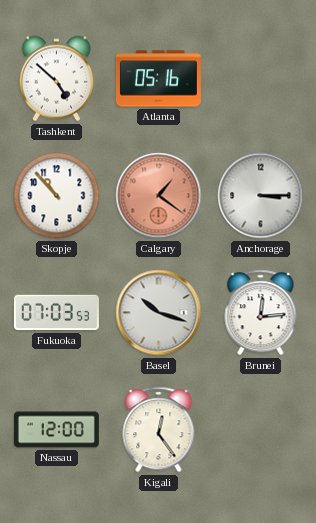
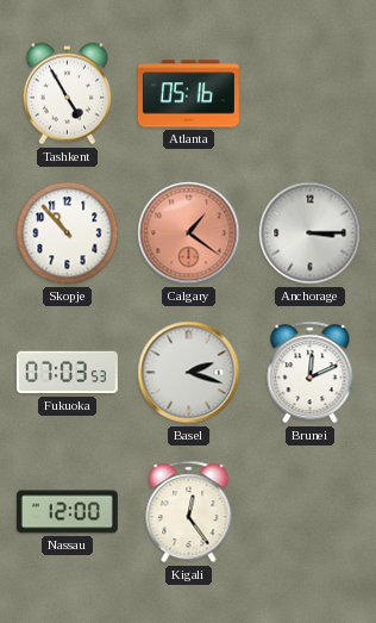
Tashkent: 4:52 -> 4:55 (67, 94)
Basel: 10:18 -> 2:18 (189, 373)
Brunei: 12:14 -> 12:11 (311, 373)
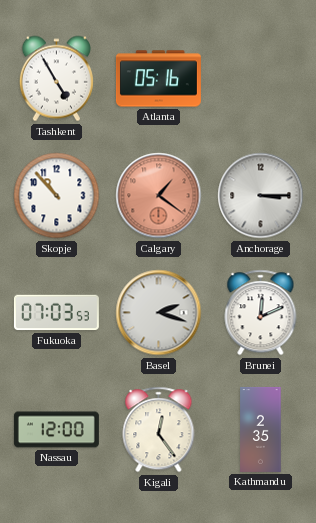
Kathmandu: none -> 2:35 (261, 429)
